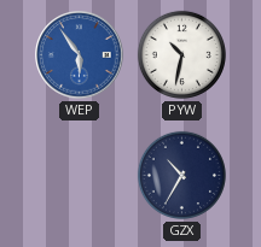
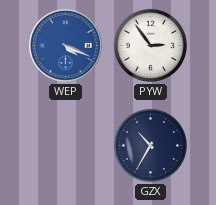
WEP: 5:54 -> 4:19 (66, 46)
PYW: 10:32 -> 2:54 (150, 45)
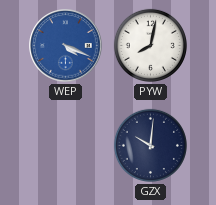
PYW: 2:54 -> 8:02 (150, 45)
GZX: 10:35 -> 10:01 (150, 145)
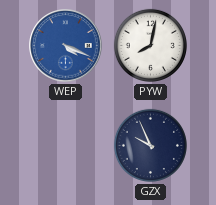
GZX: 10:01 -> 9:56 (150, 145)
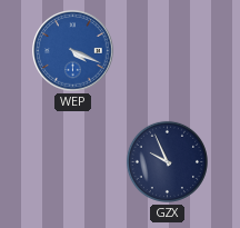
PYW: 8:02 -> none (150, 45)
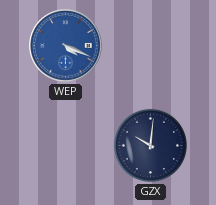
GZX: 9:56 -> 10:01 (150, 145)
